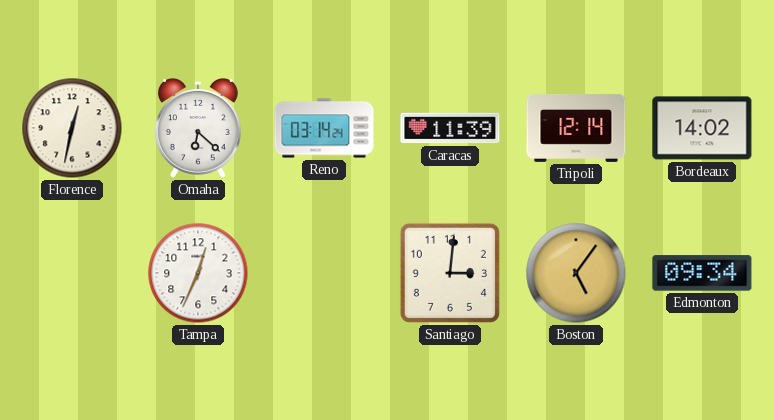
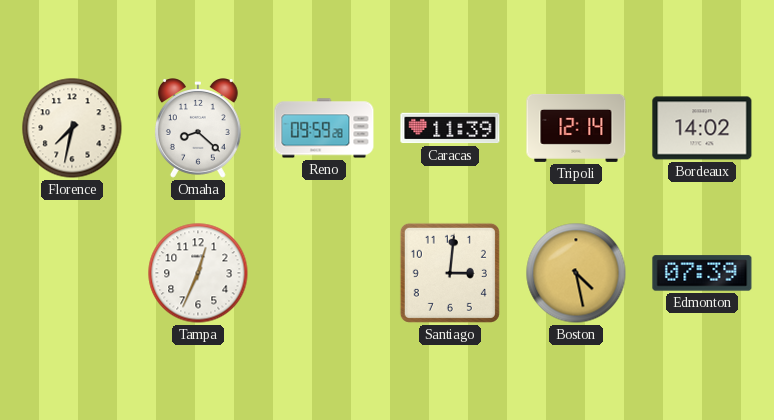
Florence: 12:32 -> 7:32 (72, 128)
Omaha: 6:22 -> 8:22 (198, 128)
Reno: 03:14 -> 09:59 (324, 128)
Boston: 5:06 -> 4:28 (576, 273)
Edmonton: 09:34 -> 07:39 (702, 273)
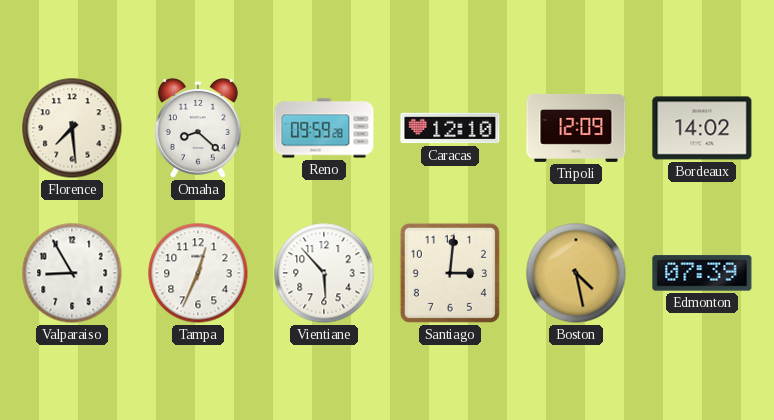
Florence: 7:32 -> 7:29 (72, 128)
Caracas: 11:39 -> 12:10 (450, 128)
Tripoli: 12:14 -> 12:09 (576, 128)
Valparaiso: none -> 8:55 (72, 273)
Vientiane: none -> 5:53 (324, 273)
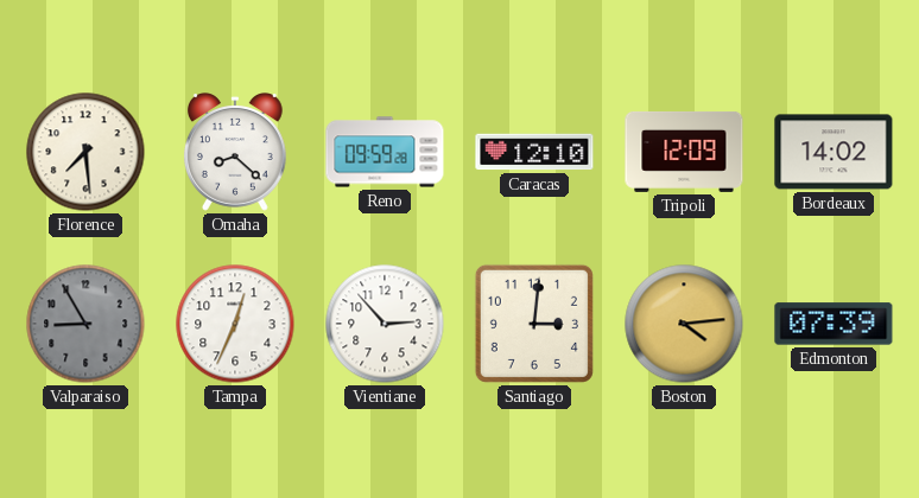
Valparaiso dial: white -> grey (85, 324)
Vientiane: 5:53 -> 2:53 (385, 324)
Boston: 4:28 -> 4:14 (684, 324)
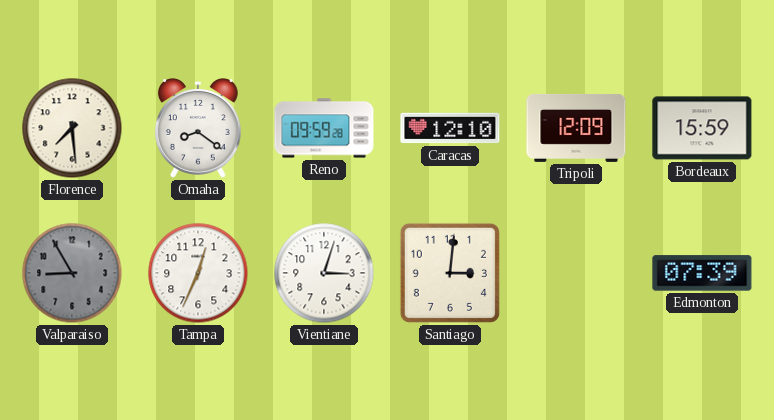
Omaha: 8:22 -> 8:21 (198, 128)
Bordeaux: 14:02 -> 15:59 (702, 128)
Vientiane: 2:53 -> 3:03 (324, 273)
Boston: 4:14 -> none (684, 324)
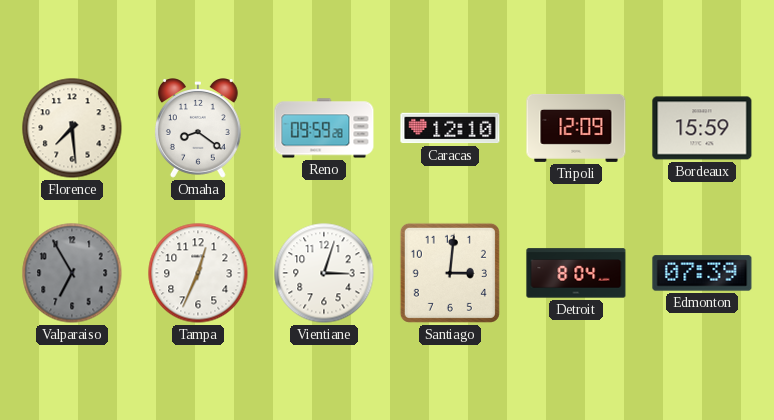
Valparaiso: 8:55 -> 6:55 (72, 273)
Detroit: none -> 8:04 (576, 273)
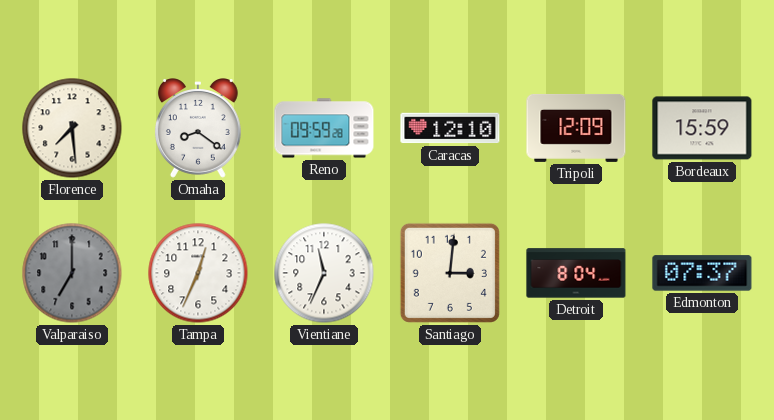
Valparaiso: 6:55 -> 7:00 (72, 273)
Vientiane: 3:03 -> 11:34 (324, 273)
Edmonton: 07:39 -> 07:37 (702, 273)
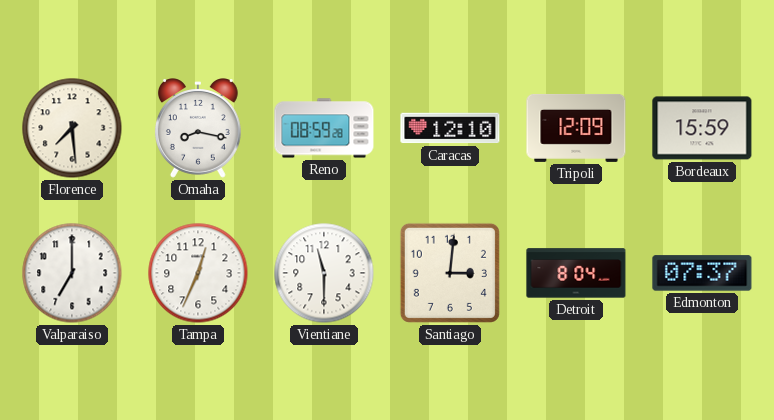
Omaha: 8:21 -> 8:17 (198, 128)
Reno: 09:59 -> 08:59 (324, 128)
Valparaiso dial: grey -> white (72, 273)
Vientiane: 11:34 -> 11:30 (324, 273)
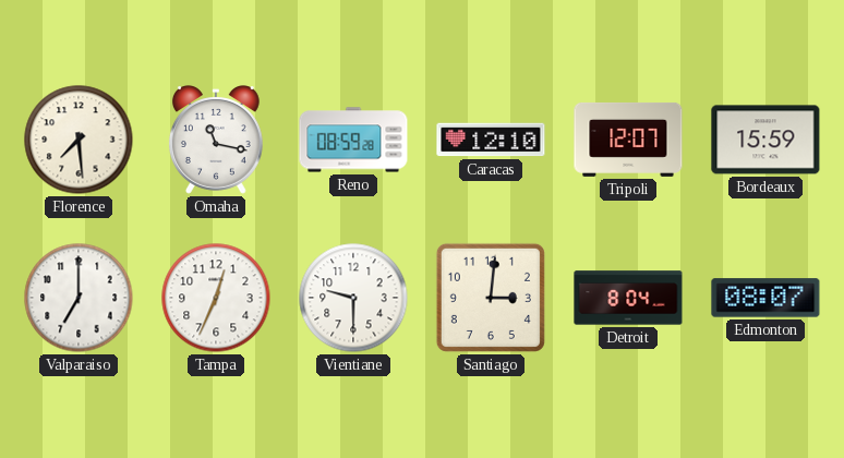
Omaha: 8:17 -> 11:17 (216, 140)
Tripoli: 12:09 -> 12:07 (628, 140)
Vientiane: 11:30 -> 9:30 (353, 298)
Edmonton: 07:37 -> 08:07 (765, 298)
